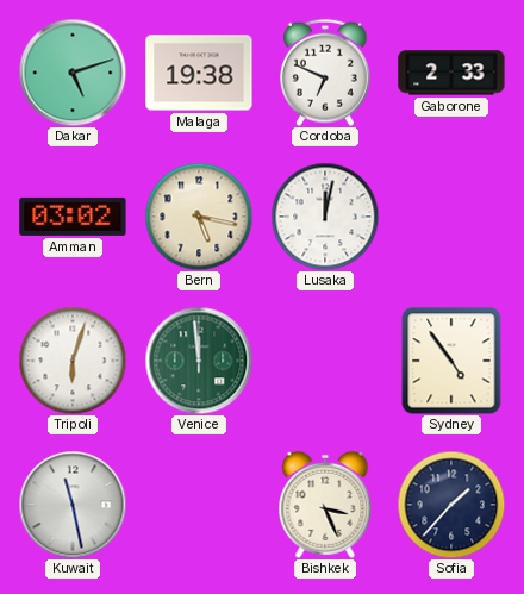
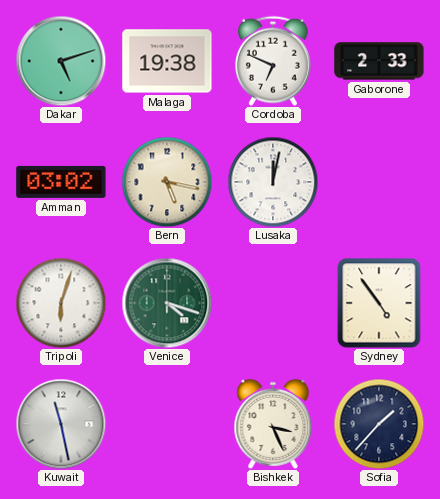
Venice: 11:59 -> 4:18 (167, 303)
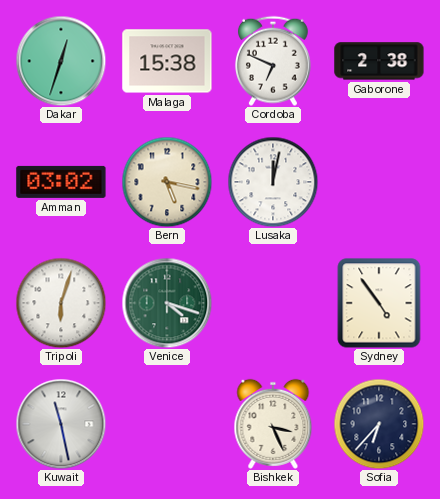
Dakar: 5:12 -> 12:33 (61, 61)
Malaga: 19:38 -> 15:38 (167, 61)
Gaborone: 2:33 -> 2:38 (379, 61)
Sofia: 1:37 -> 6:37 (379, 424)
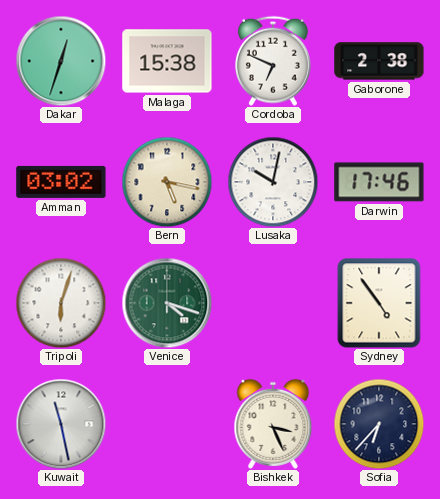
Lusaka: 12:02 -> 10:02 (273, 182)
Darwin: none -> 17:46 (379, 182)
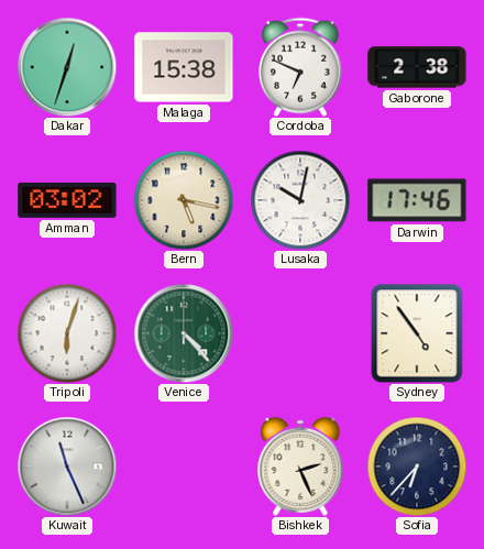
Venice: 4:18 -> 4:23 (184, 333)
Kuwait: 11:28 -> 11:26 (67, 466)
Bishkek: 3:26 -> 2:26 (300, 466)
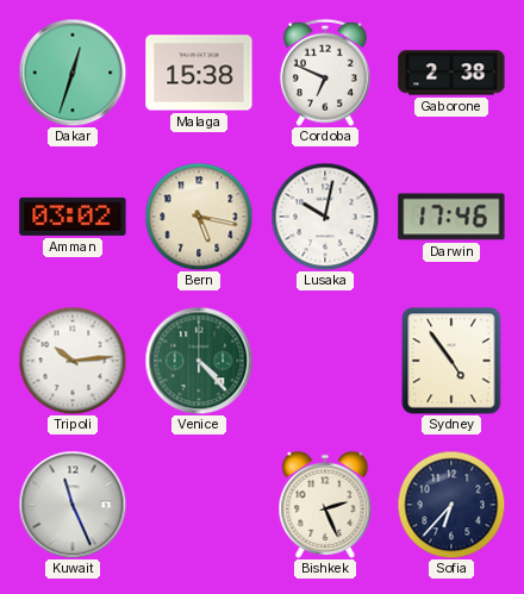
Tripoli: 6:03 -> 10:14 (73, 361)
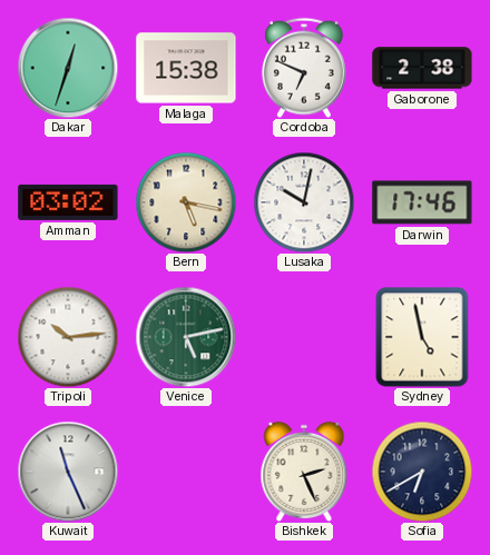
Venice: 4:23 -> 5:13 (186, 337)
Sydney: 4:54 -> 4:58 (422, 337)
Sofia: 6:37 -> 6:40 (422, 472)
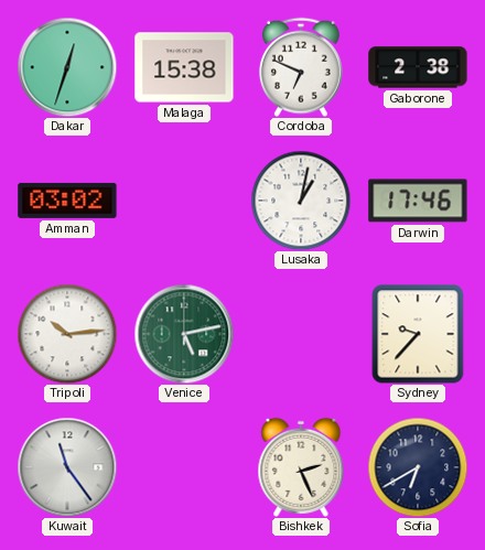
Bern: 5:17 -> none (186, 202)
Lusaka: 10:02 -> 1:02 (301, 201)
Sydney: 4:58 -> 9:37 (418, 334)
Kuwait: 11:26 -> 11:24 (67, 467)
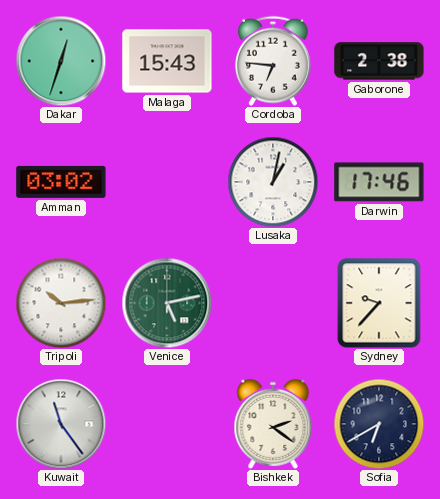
Malaga: 15:38 -> 15:43 (167, 61)
Cordoba: 6:49 -> 6:46 (273, 61)
Bishkek: 2:26 -> 2:21 (273, 424)
